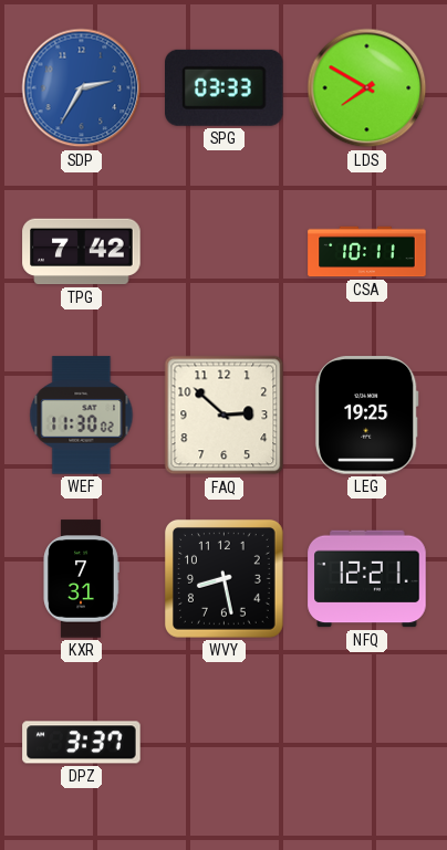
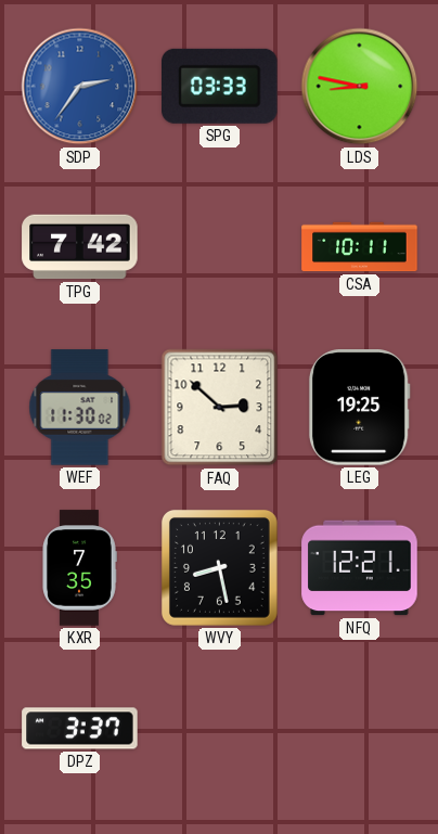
SDP: 2:35 -> 2:36 (80, 87)
LDS: 7:50 -> 8:47 (360, 87)
KXR: 7:31 -> 7:35 (79, 568)
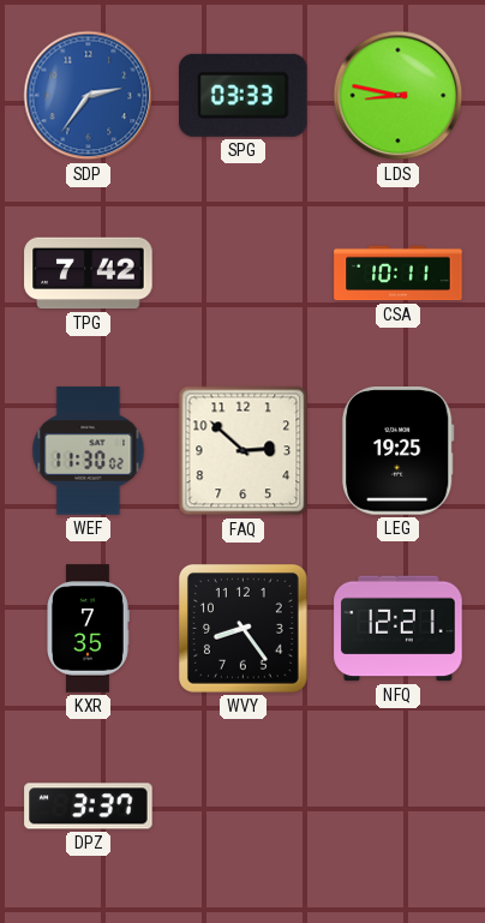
WVY: 8:28 -> 8:24 (244, 629)
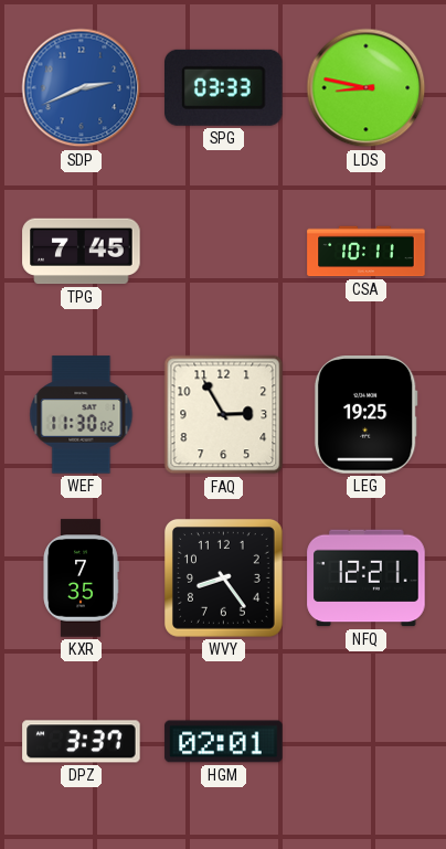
SDP: 2:36 -> 2:41 (82, 88)
TPG: 7:42 -> 7:45 (82, 252)
FAQ: 2:52 -> 2:55 (224, 415)
HGM: none -> 02:01 (224, 742)
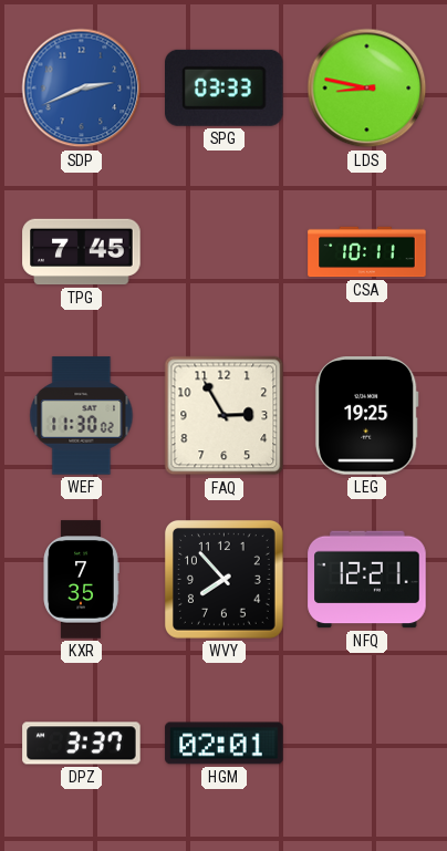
WVY: 8:24 -> 7:53 (225, 580)
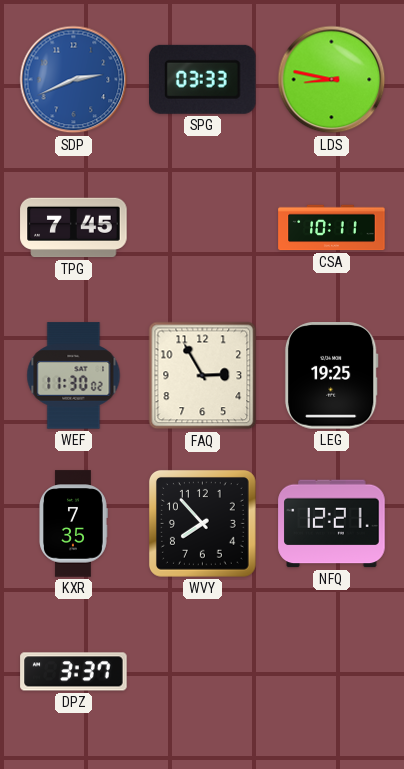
HGM: 02:01 -> none (225, 744)
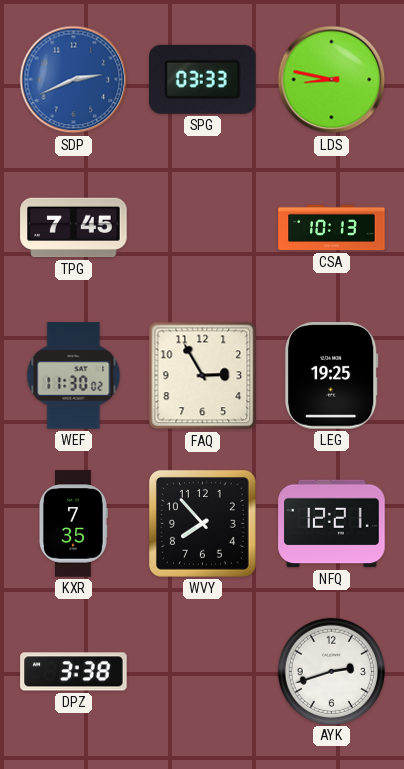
CSA: 10:11 -> 10:13 (332, 228)
DPZ: 3:37 -> 3:38 (74, 672)
AYK: none -> 2:42 (331, 671)
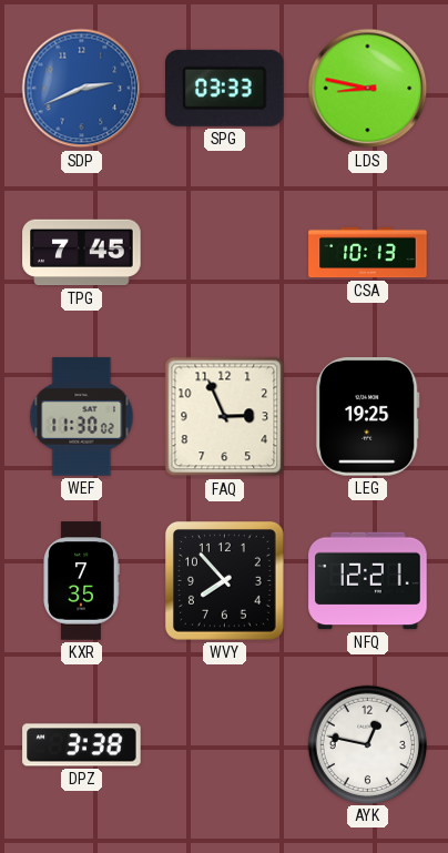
FAQ: 2:55 -> 2:56 (225, 417)
AYK: 2:42 -> 12:47 (367, 744)
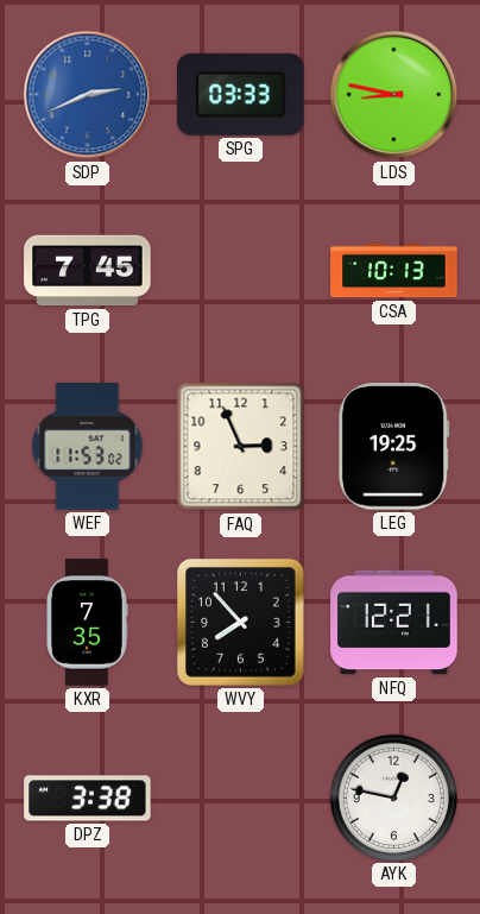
WEF: 11:30 -> 11:53 (88, 447)
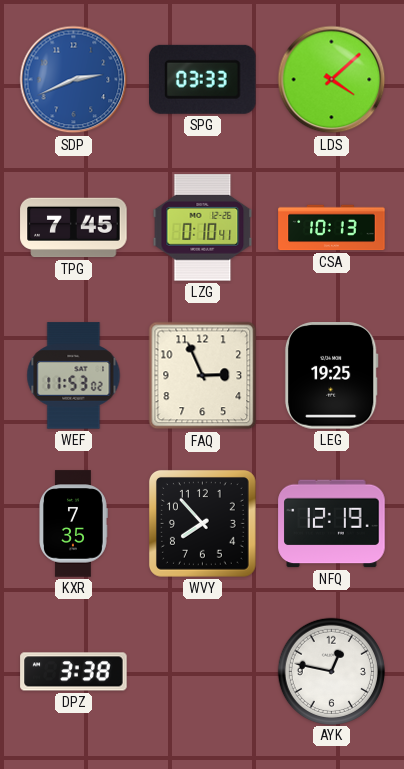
LDS: 8:47 -> 4:08 (332, 80)
LZG: none -> 0:10 (203, 228)
NFQ: 12:21 -> 12:19 (332, 524)
